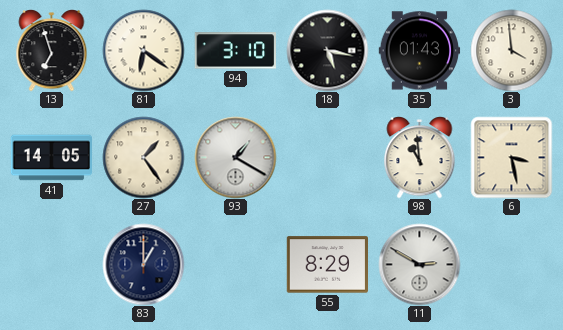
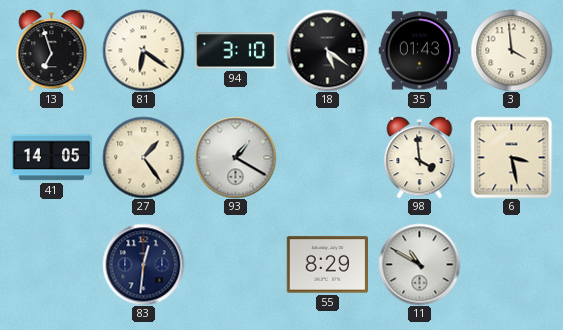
18: 5:17 -> 5:21 (327, 50)
98: 10:59 -> 3:59 (420, 157)
83: 1:00 -> 12:31 (143, 264)
11: 2:50 -> 10:50 (419, 264)
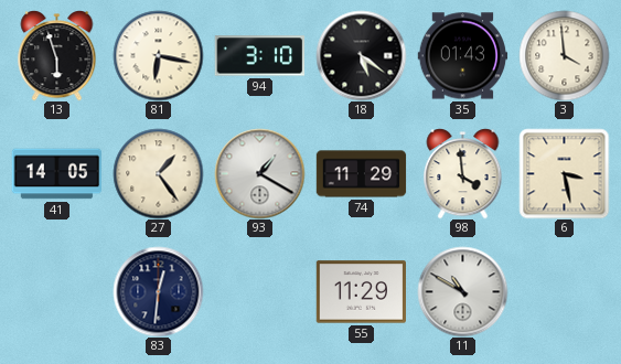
13: 6:57 -> 5:57 (57, 55)
81: 6:21 -> 6:17 (158, 55)
74: none -> 11:29 (361, 174)
55: 8:29 -> 11:29 (361, 292)
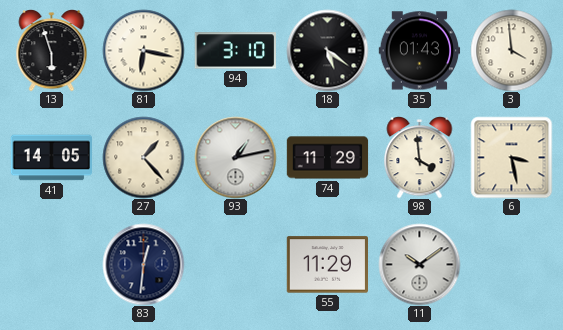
27: 1:24 -> 1:23 (143, 157)
93: 1:20 -> 1:13 (235, 157)
11: 10:50 -> 10:09 (419, 264)
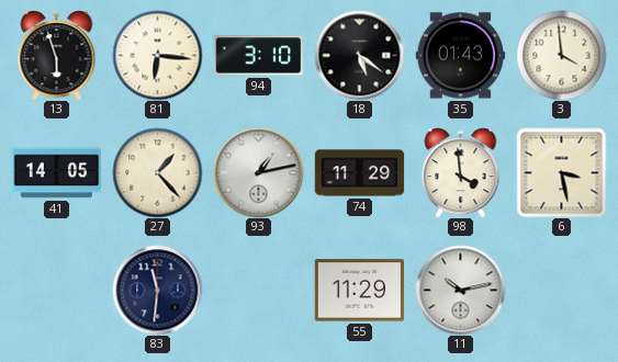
81: 6:17 -> 6:16 (157, 55)
83: 12:31 -> 11:31 (157, 290)
11: 10:09 -> 10:13 (460, 290)
